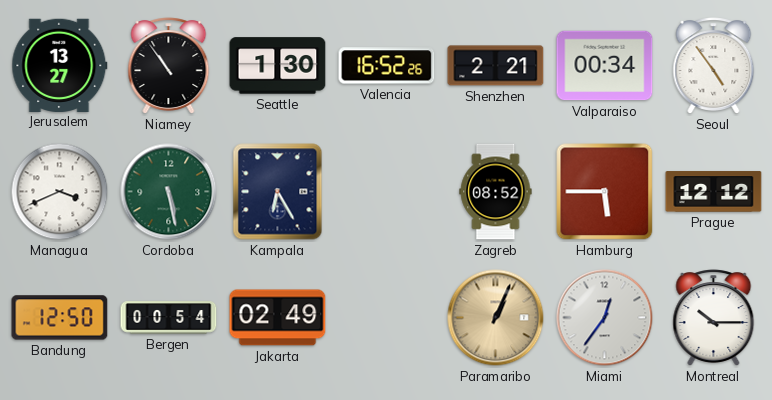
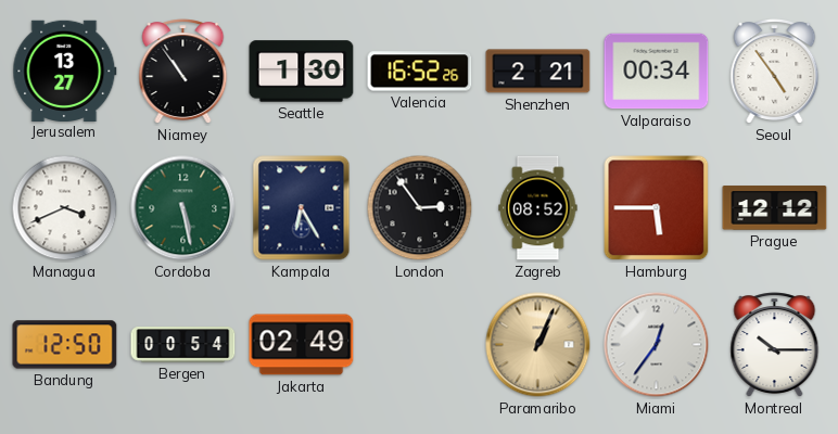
London: none -> 2:54 (420, 208)
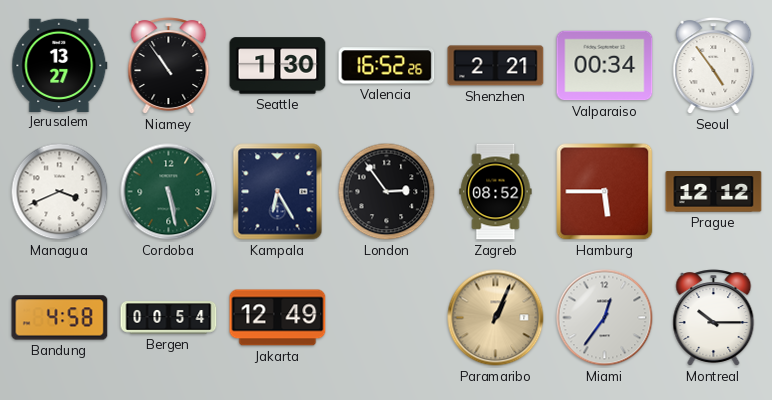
Bandung: 12:50 -> 4:58 (60, 318)
Jakarta: 02:49 -> 12:49 (278, 318)
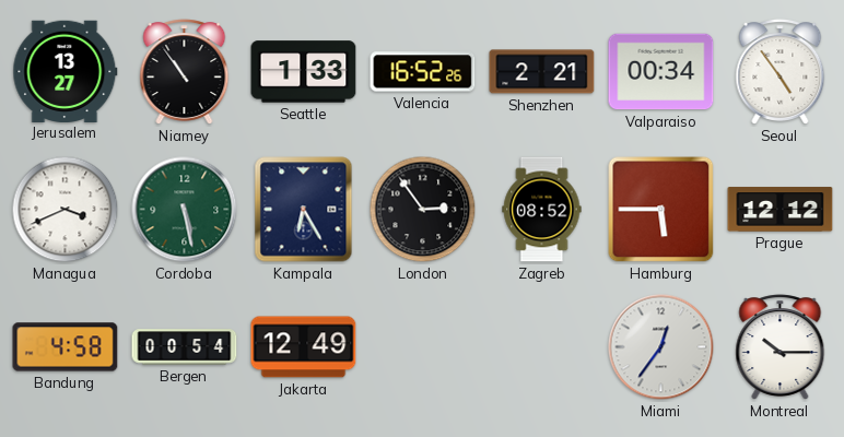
Seattle: 1:30 -> 1:33 (304, 72)
Paramaribo: 1:04 -> none (496, 318)
